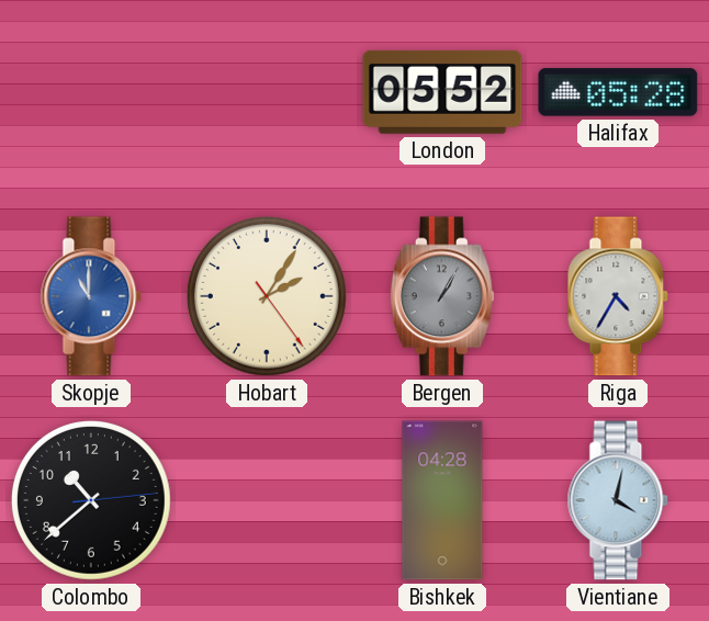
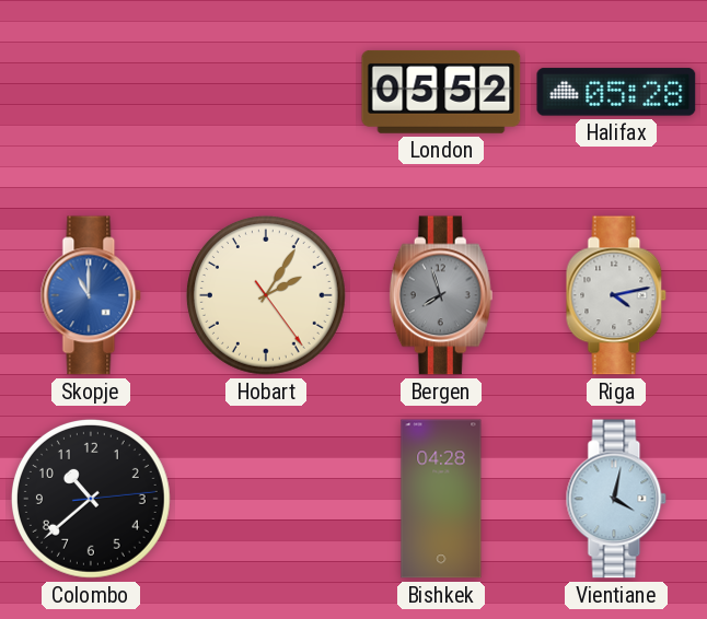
Bergen: 1:05 -> 7:57 (441, 295)
Riga: 4:35 -> 4:13 (616, 295)
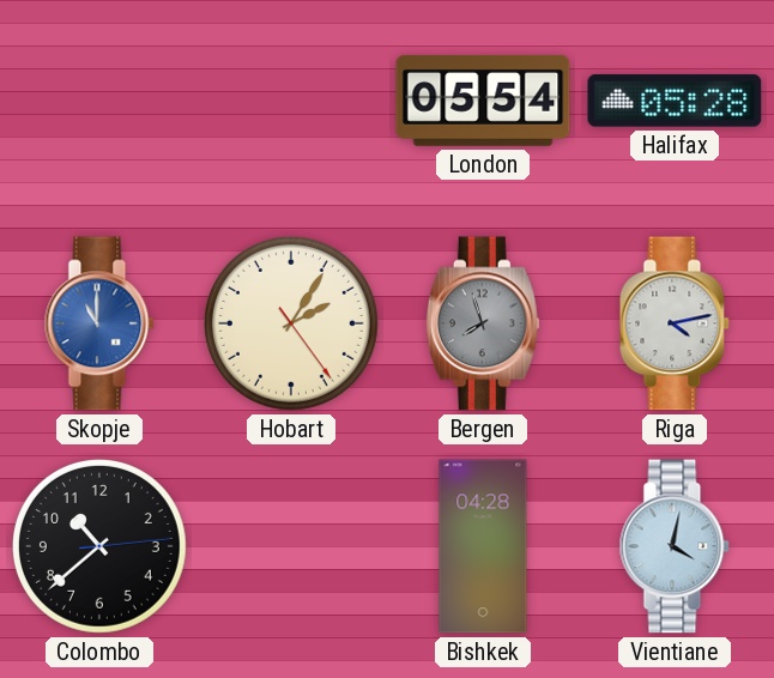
London: 05:52 -> 05:54 (483, 101)
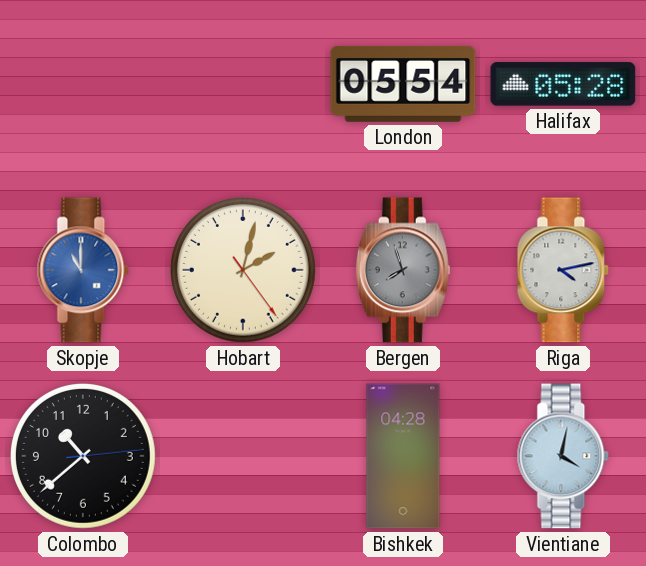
Hobart: 2:05 -> 2:02 (243, 270)
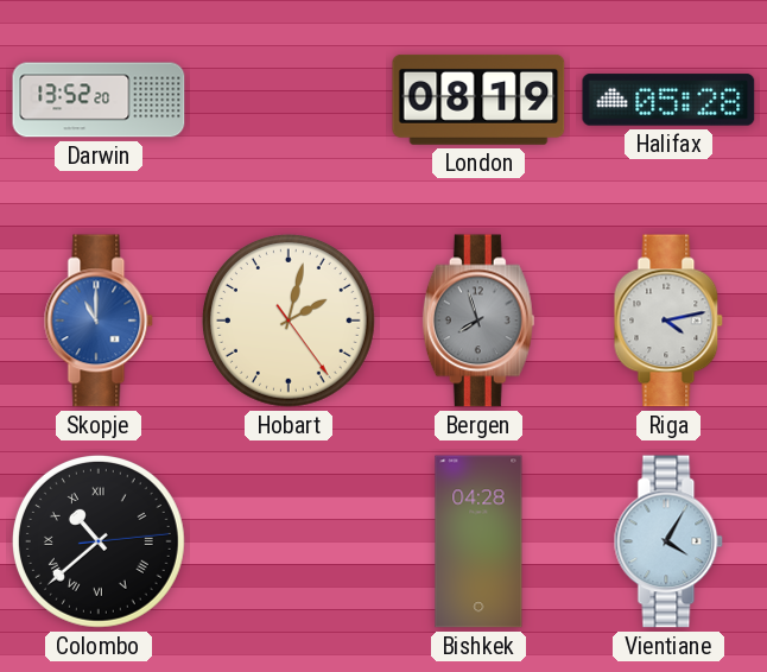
Darwin: none -> 13:52 (99, 100)
London: 05:54 -> 08:19 (478, 100)
Colombo numerals: Arabic -> Roman (99, 541)
Vientiane: 4:02 -> 4:05 (668, 541)
